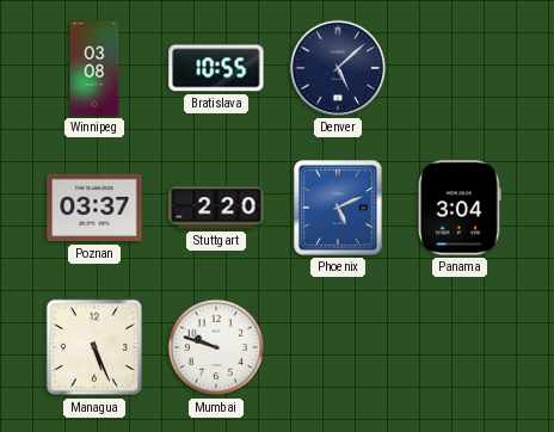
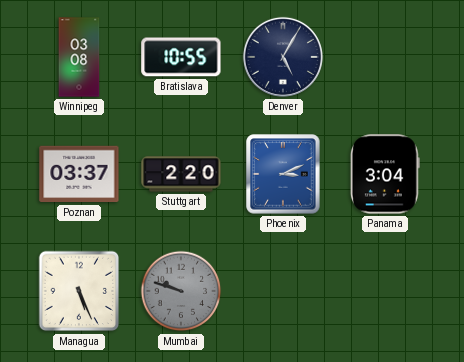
Denver: 5:08 -> 5:05 (283, 57)
Phoenix: 5:11 -> 3:11 (283, 174)
Mumbai dial: white -> grey (181, 291)
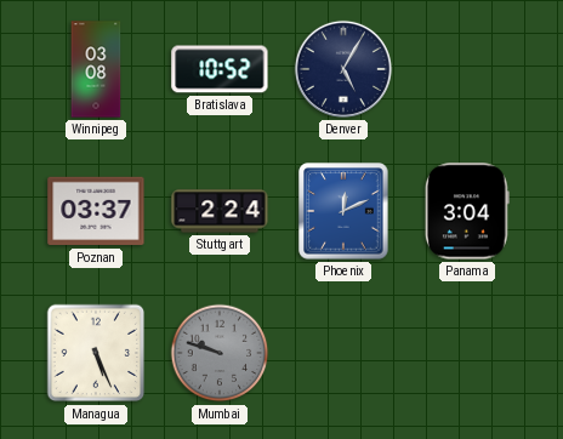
Bratislava: 10:55 -> 10:52 (220, 69)
Stuttgart: 2:20 -> 2:24 (220, 211)
Phoenix: 3:11 -> 12:11 (343, 211)
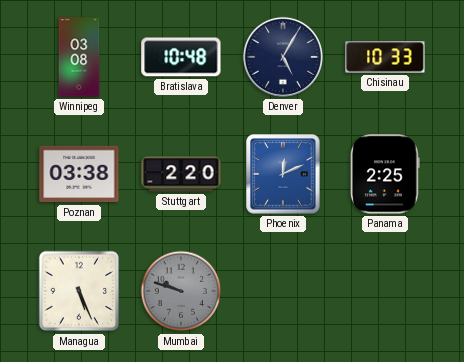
Bratislava: 10:52 -> 10:48 (181, 57)
Chisinau: none -> 10:33 (385, 57)
Poznan: 03:37 -> 03:38 (79, 174)
Stuttgart: 2:24 -> 2:20 (181, 174)
Panama: 3:04 -> 2:25 (385, 174)
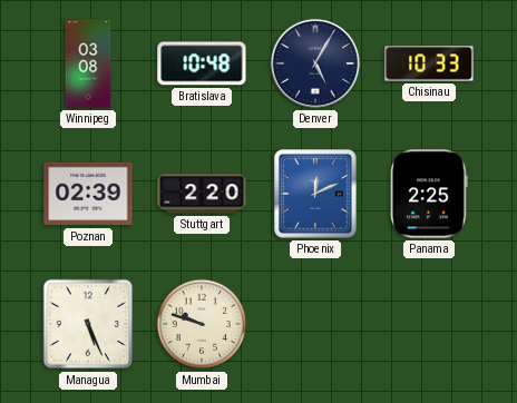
Poznan: 03:38 -> 02:39 (88, 194)
Mumbai dial: grey -> cream (202, 324)
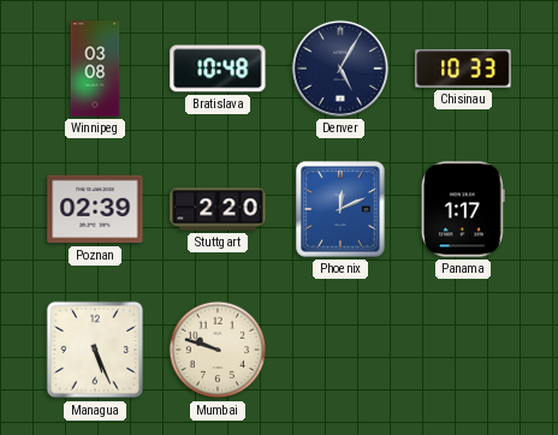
Panama: 2:25 -> 1:17 (463, 209)
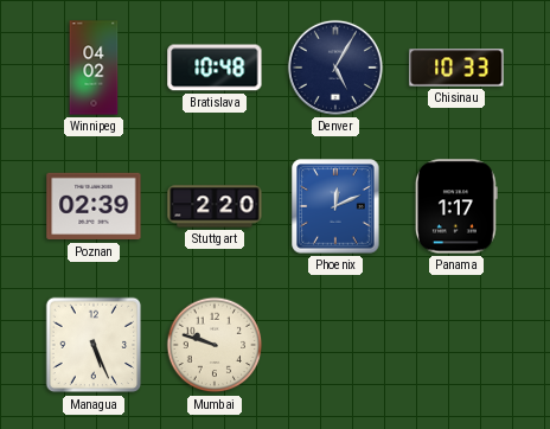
Winnipeg: 03:08 -> 04:02 (94, 68)
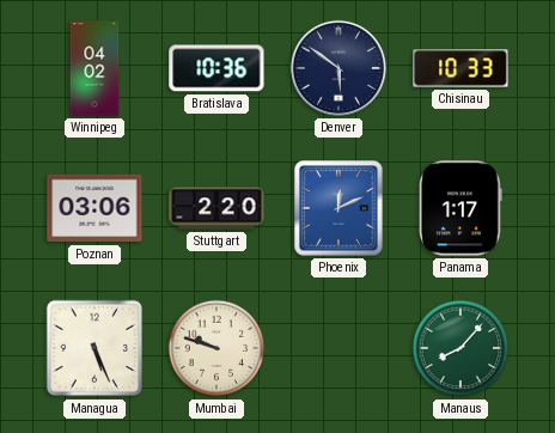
Bratislava: 10:48 -> 10:36 (216, 68)
Denver: 5:05 -> 5:51 (339, 68)
Poznan: 02:39 -> 03:06 (94, 208)
Manaus: none -> 8:07 (461, 348)
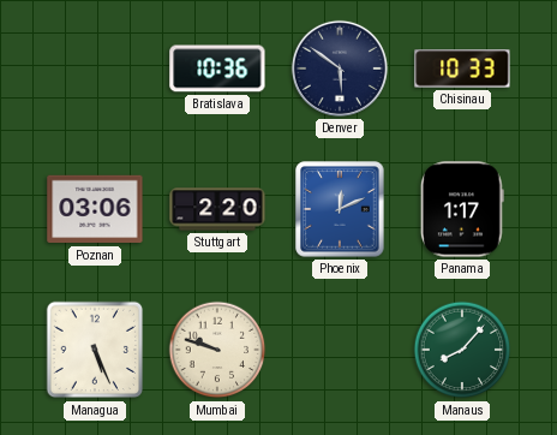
Winnipeg: 04:02 -> none (94, 68)
